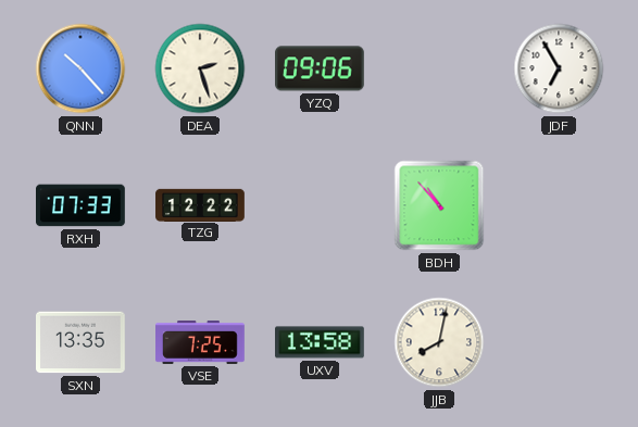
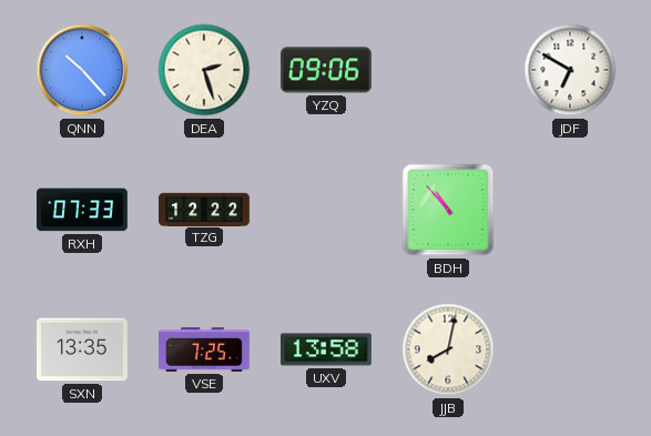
JDF: 6:55 -> 6:50 (570, 70)
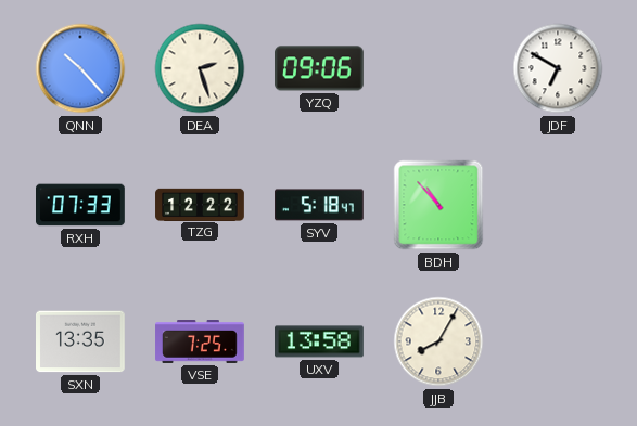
SYV: none -> 5:18 (320, 205)
JJB: 8:02 -> 8:05 (438, 341)
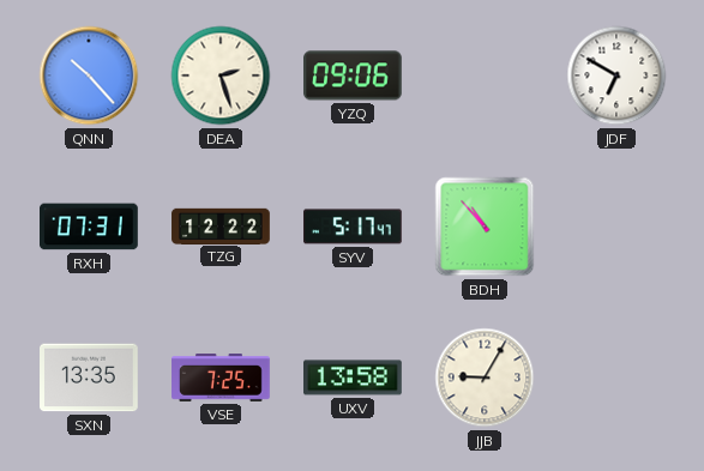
RXH: 07:33 -> 07:31 (90, 227)
SYV: 5:18 -> 5:17 (354, 227)
JJB: 8:05 -> 9:05 (485, 378)
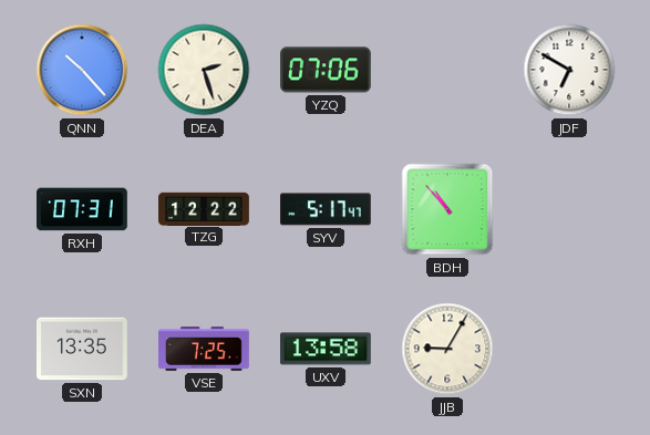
YZQ: 09:06 -> 07:06 (327, 70)
